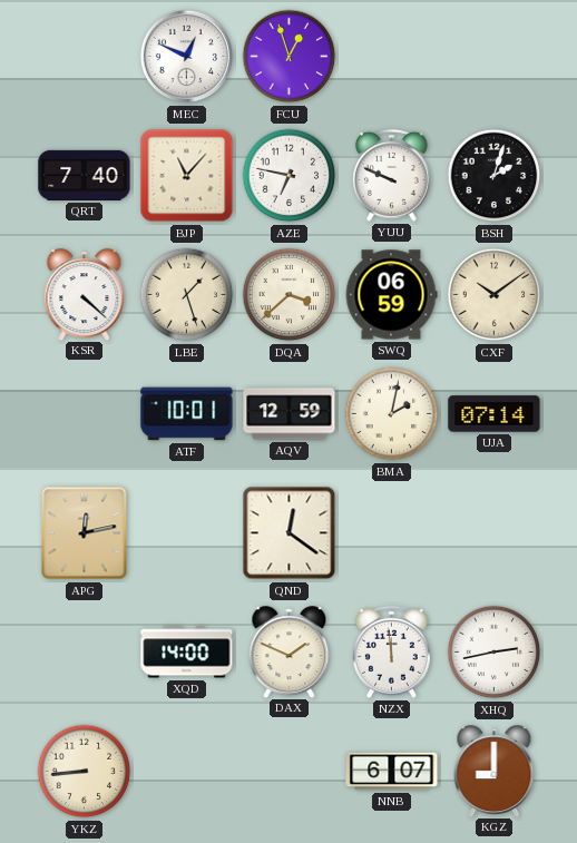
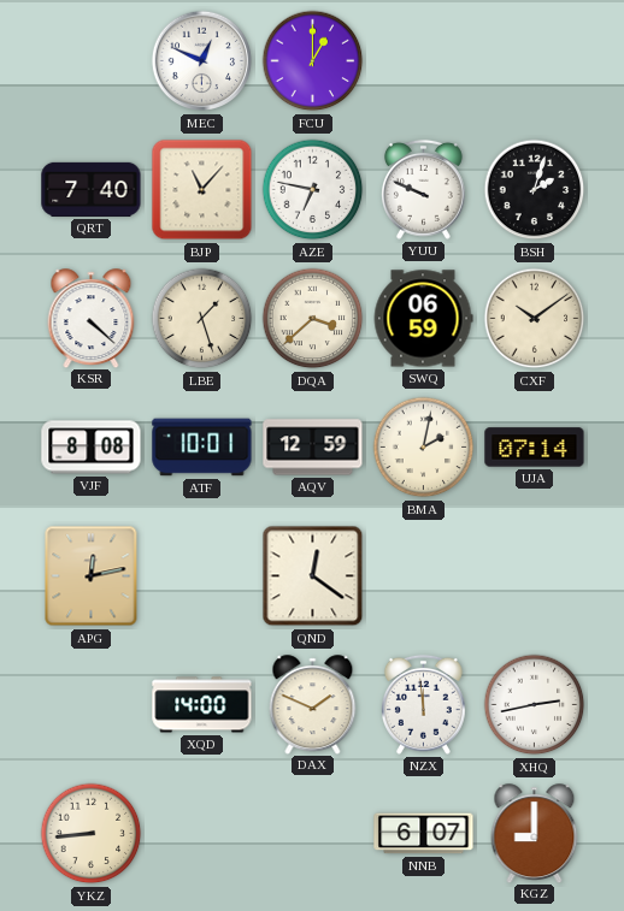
FCU: 12:57 -> 1:00 (313, 61)
VJF: none -> 8:08 (92, 448)
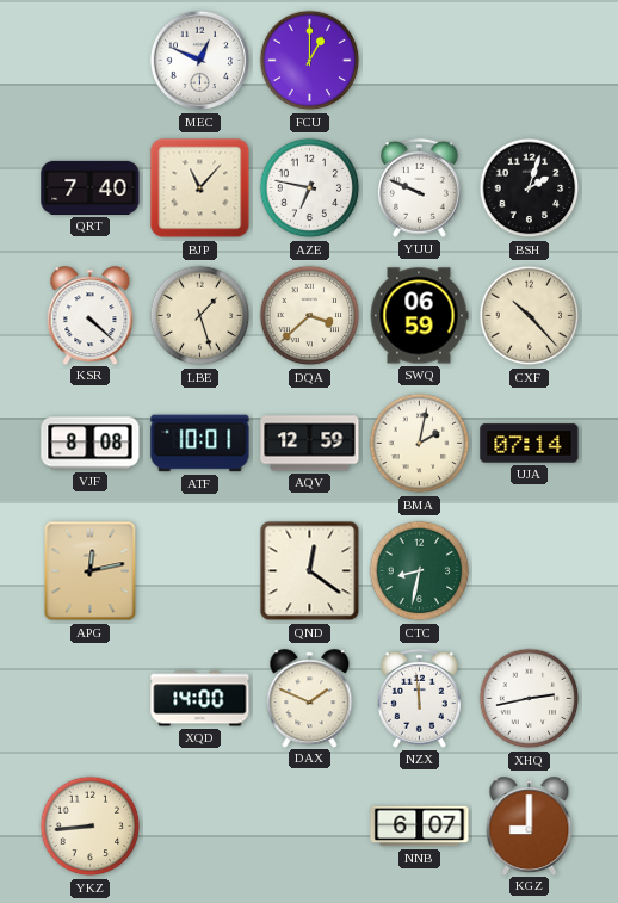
CXF: 10:09 -> 10:23 (530, 316)
CTC: none -> 8:32 (420, 571)
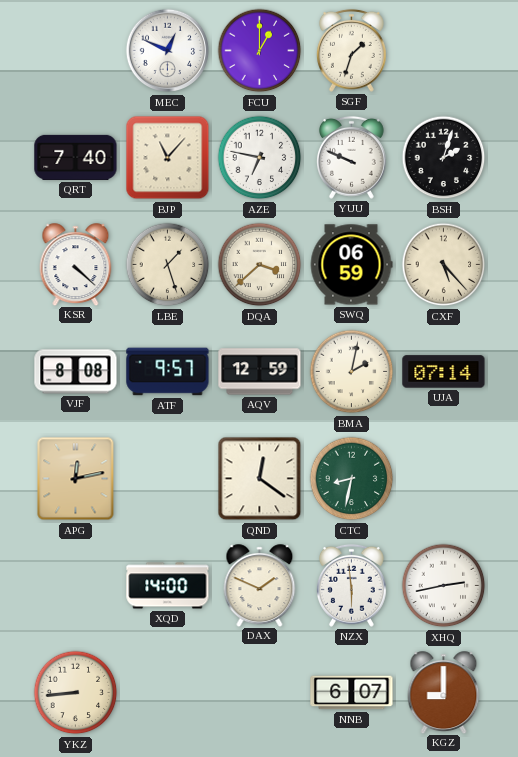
SGF: none -> 1:33 (351, 50)
CXF: 10:23 -> 5:23 (444, 265)
ATF: 10:01 -> 9:57 (168, 372)
NZX: 11:59 -> 5:59 (351, 585)
